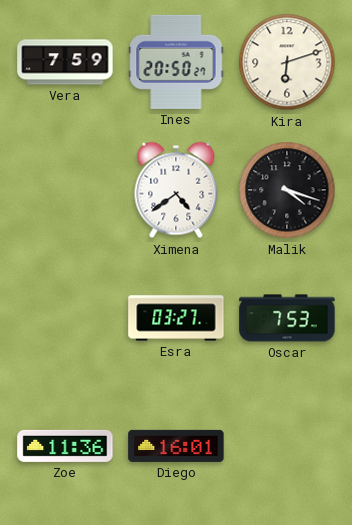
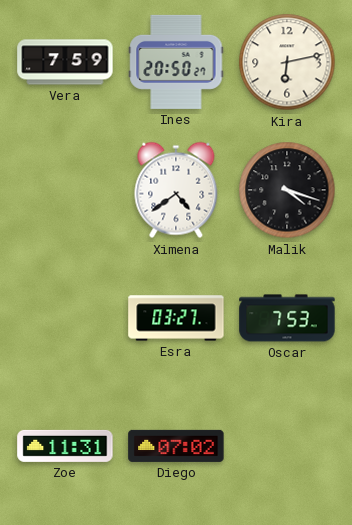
Kira: 6:12 -> 6:13 (287, 62)
Zoe: 11:36 -> 11:31 (65, 446)
Diego: 16:01 -> 07:02 (176, 446)
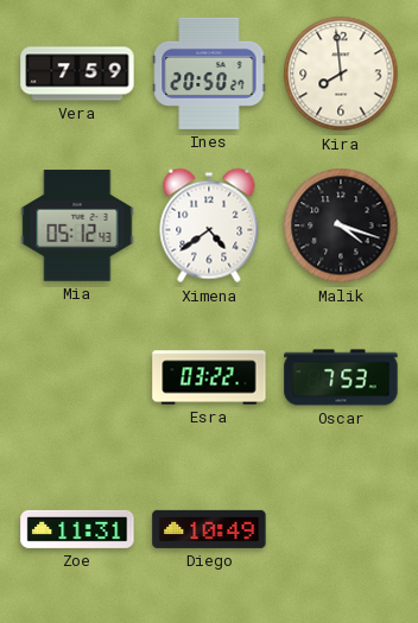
Kira: 6:13 -> 7:59 (341, 74)
Mia: none -> 05:12 (77, 225)
Esra: 03:27 -> 03:22 (209, 377)
Diego: 07:02 -> 10:49 (209, 529)
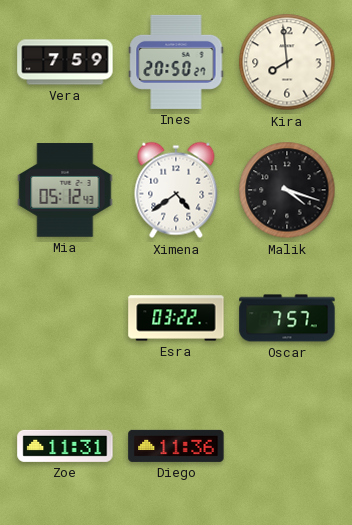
Oscar: 7:53 -> 7:57 (287, 318)
Diego: 10:49 -> 11:36 (176, 446)
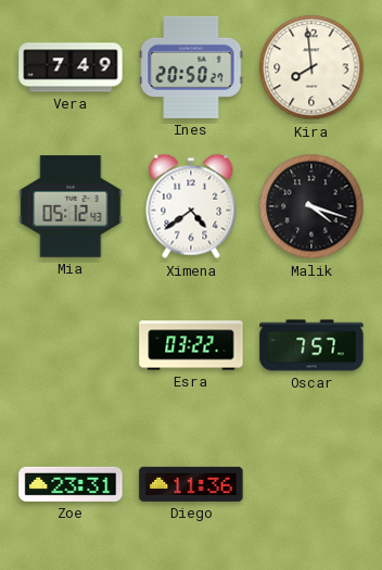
Vera: 7:59 -> 7:49 (71, 67)
Zoe: 11:31 -> 23:31 (71, 484)
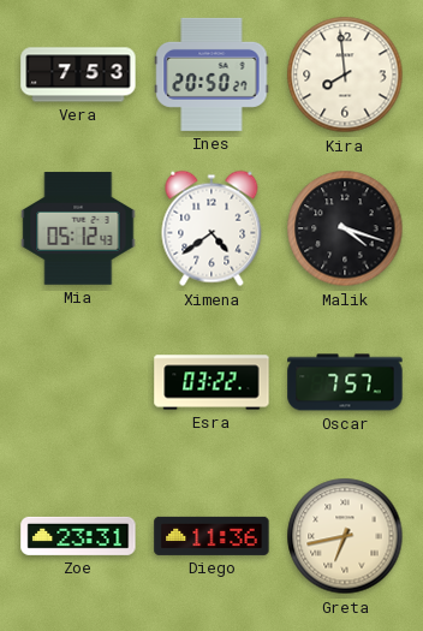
Vera: 7:49 -> 7:53 (78, 75)
Greta: none -> 6:43 (345, 536)
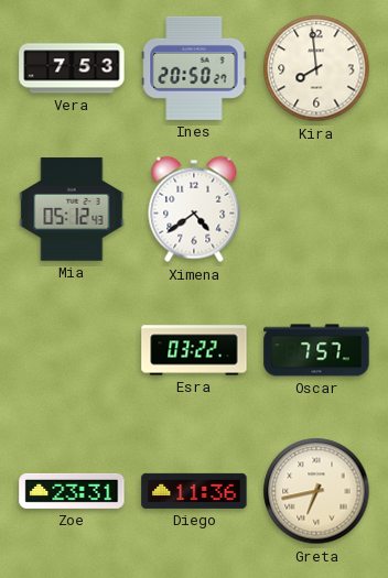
Malik: 4:18 -> none (345, 228)
